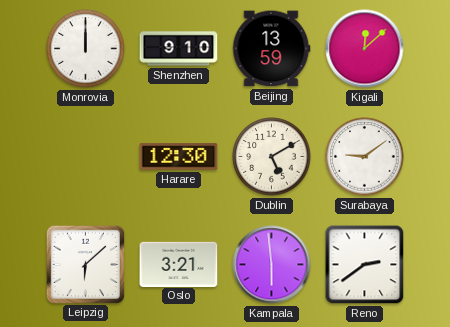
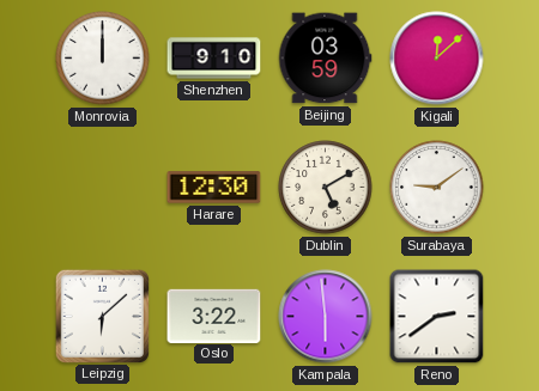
Beijing: 13:59 -> 03:59 (325, 59)
Oslo: 3:21 -> 3:22 (214, 316)
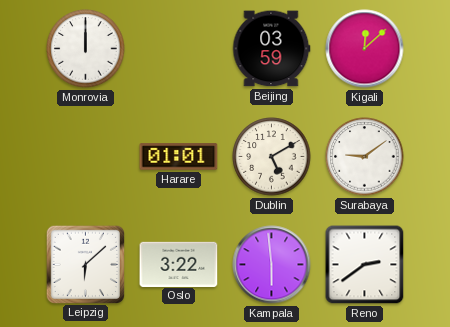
Shenzhen: 9:10 -> none (214, 59)
Harare: 12:30 -> 01:01 (179, 157)
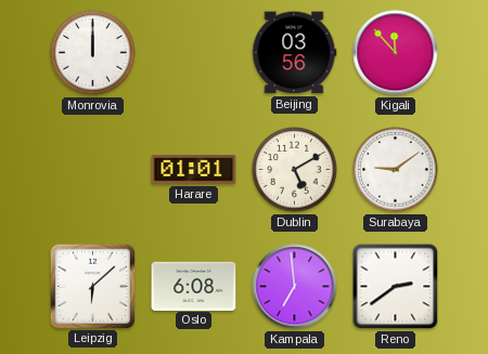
Beijing: 03:59 -> 03:56 (294, 53)
Kigali: 12:08 -> 11:53 (396, 53)
Oslo: 3:22 -> 6:08 (194, 286)
Kampala: 5:59 -> 6:59 (295, 287)
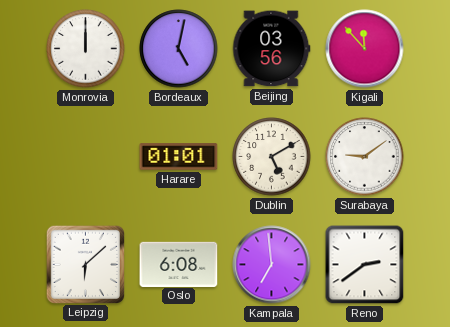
Bordeaux: none -> 5:02 (179, 49)
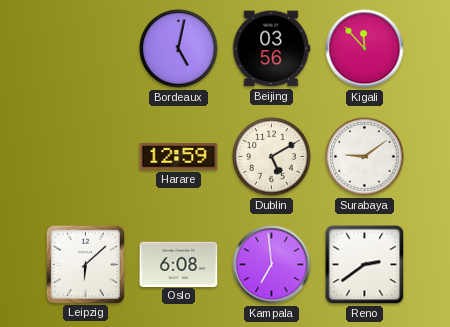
Monrovia: 12:00 -> none (86, 49)
Harare: 01:01 -> 12:59 (179, 157)
